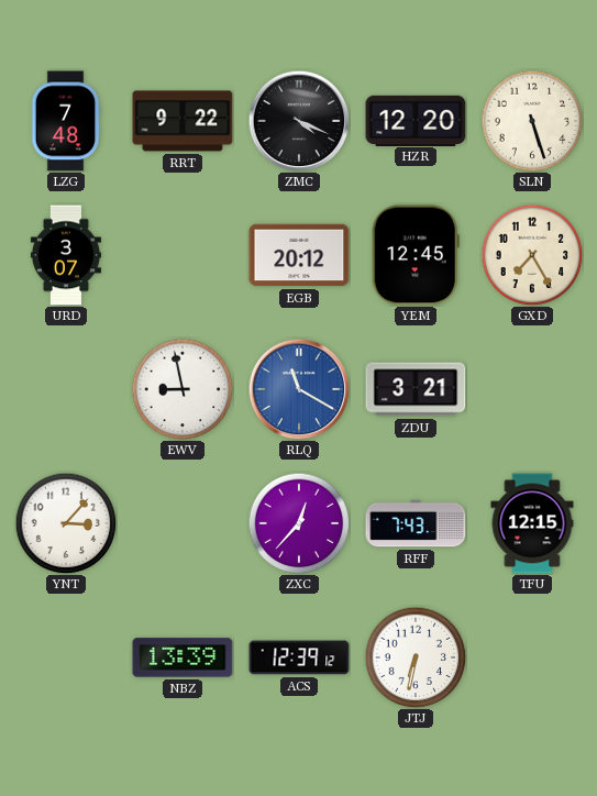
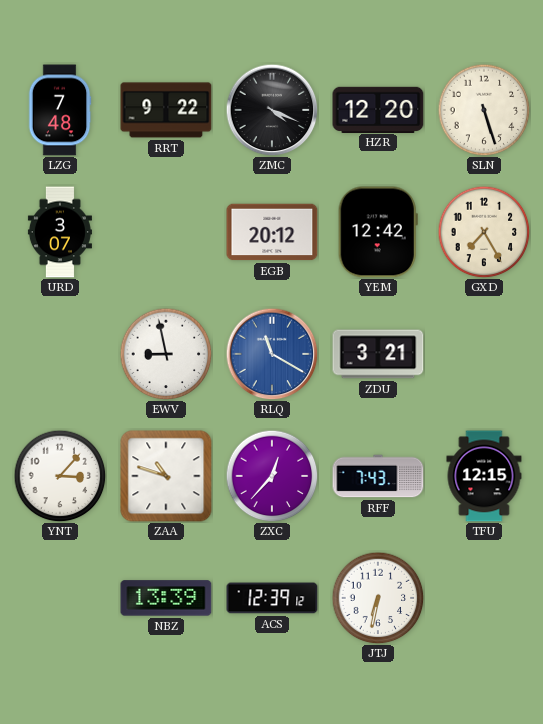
YEM: 12:45 -> 12:42 (378, 232)
ZAA: none -> 10:48 (166, 476)
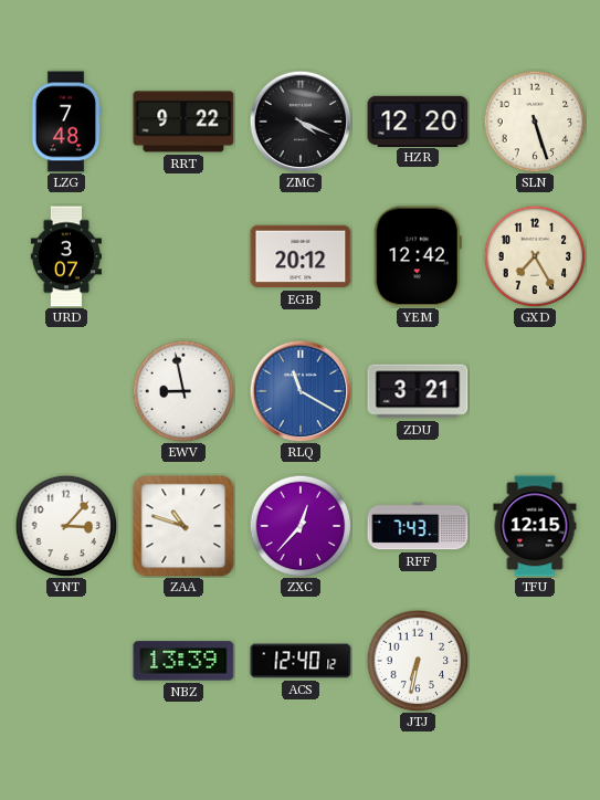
ACS: 12:39 -> 12:40 (301, 661)
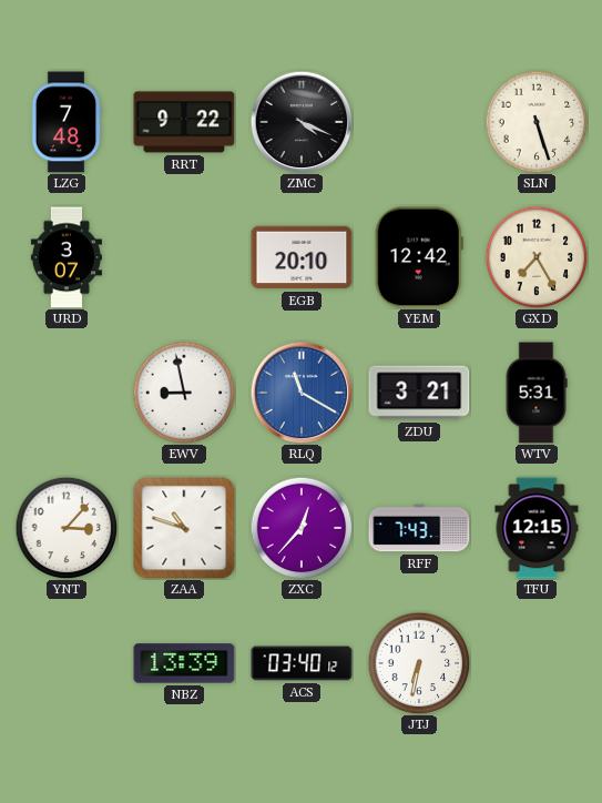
HZR: 12:20 -> none (418, 120)
EGB: 20:12 -> 20:10 (302, 257)
WTV: none -> 5:31 (537, 393)
ACS: 12:40 -> 03:40 (302, 663)
